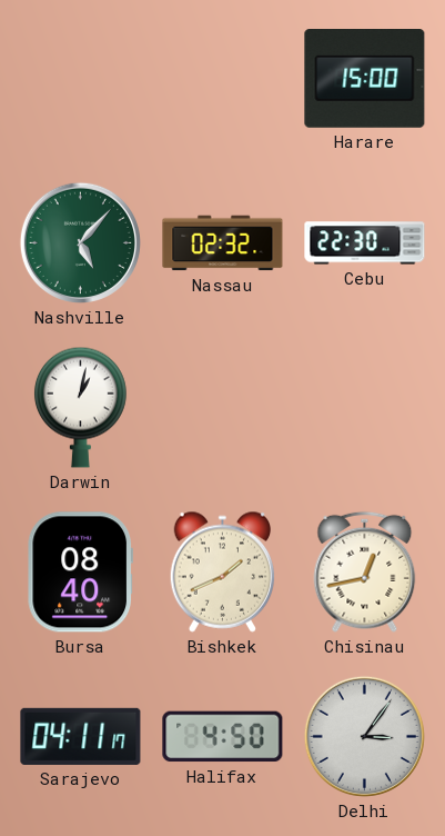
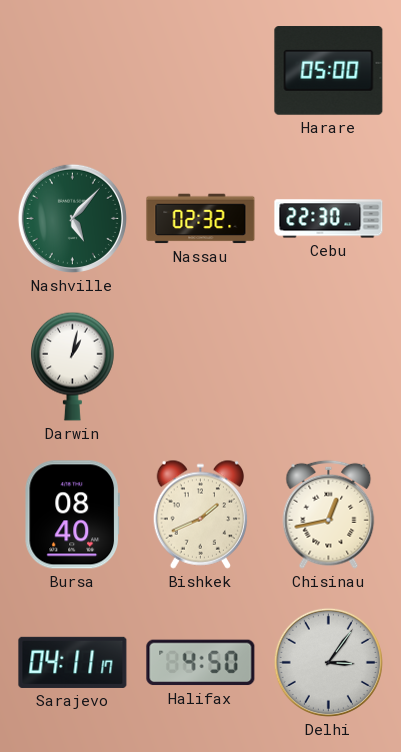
Harare: 15:00 -> 05:00 (329, 71)
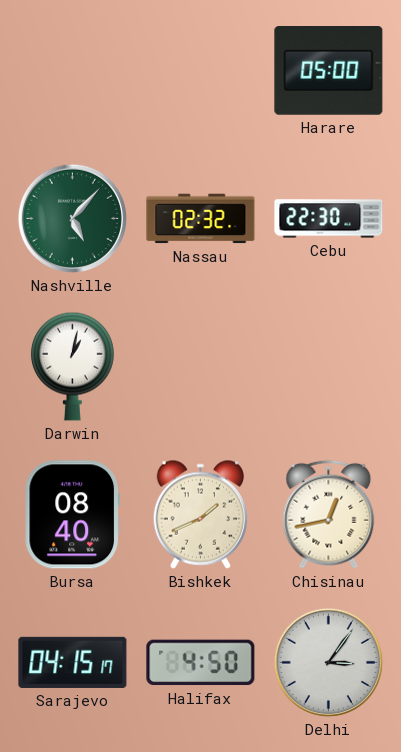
Sarajevo: 04:11 -> 04:15 (73, 662)
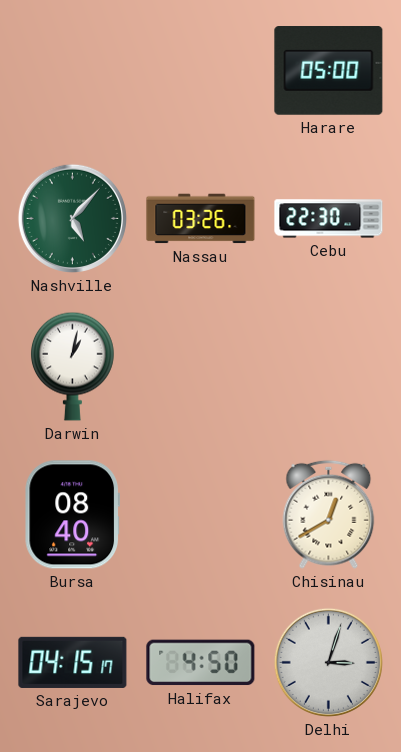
Nassau: 02:32 -> 03:26 (201, 219)
Bishkek: 1:41 -> none (201, 514)
Chisinau: 12:43 -> 12:40 (329, 514)
Delhi: 3:06 -> 3:03 (328, 662)
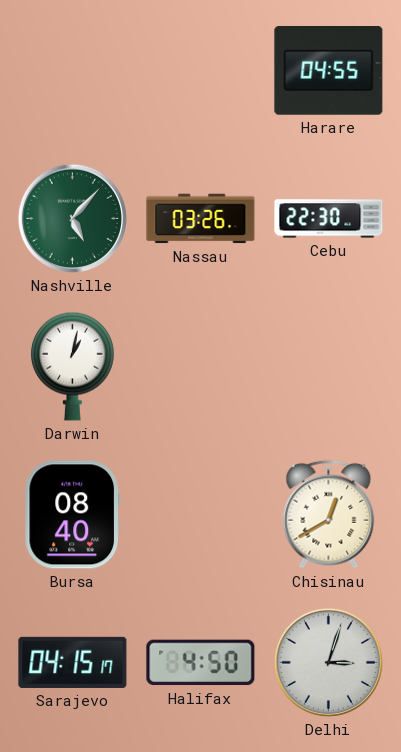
Harare: 05:00 -> 04:55 (329, 71)
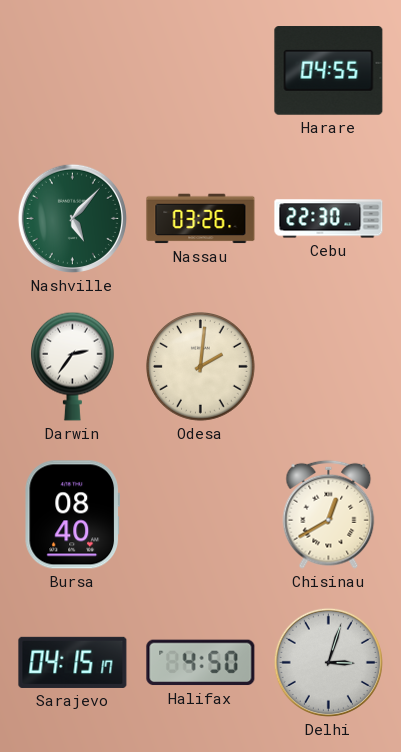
Darwin: 1:02 -> 2:36 (73, 366)
Odesa: none -> 2:01 (201, 367)
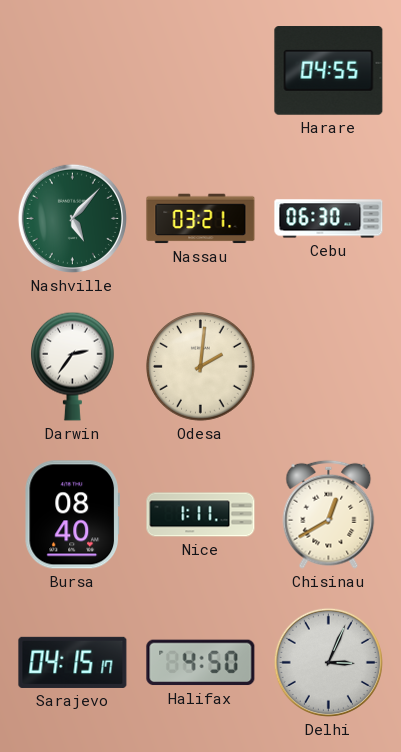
Nassau: 03:26 -> 03:21 (201, 219)
Cebu: 22:30 -> 06:30 (329, 219)
Nice: none -> 1:11 (201, 515)
Delhi: 3:03 -> 3:04 (328, 662)
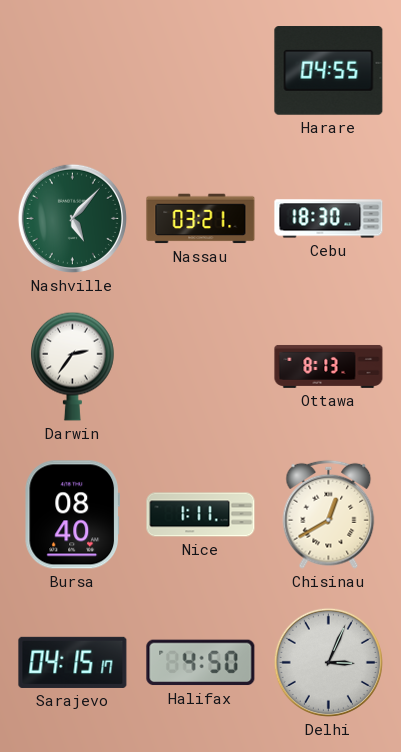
Cebu: 06:30 -> 18:30 (329, 219)
Odesa: 2:01 -> none (201, 367)
Ottawa: none -> 8:13 (329, 366)
